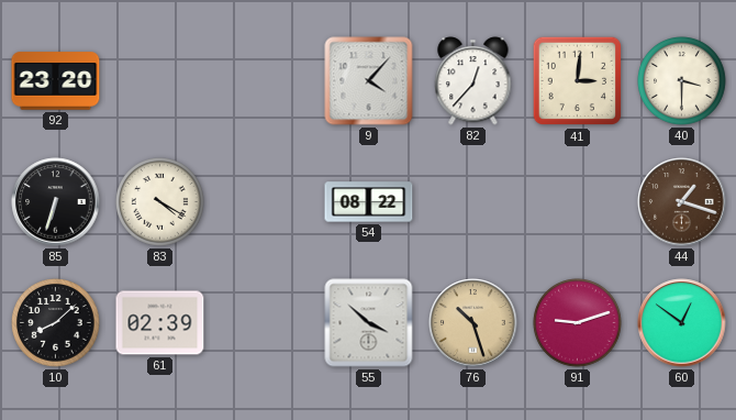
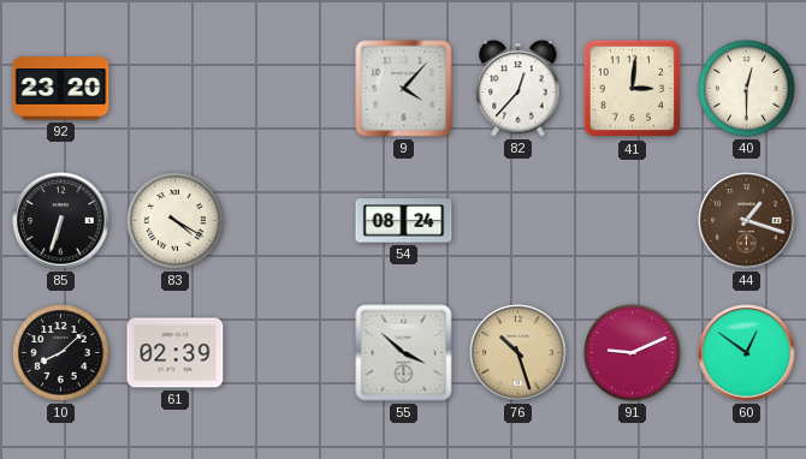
40: 3:30 -> 12:30 (747, 89)
54: 08:22 -> 08:24 (404, 221)
91: 9:12 -> 9:11 (633, 353)
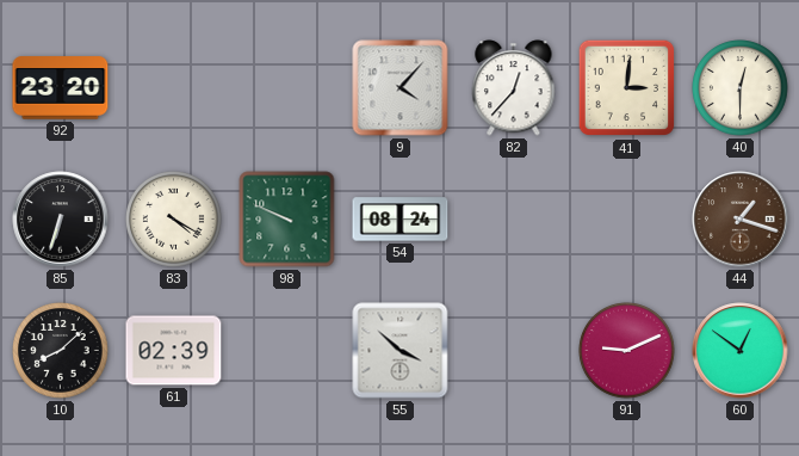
98: none -> 9:49 (287, 220)
76: 10:27 -> none (518, 353)
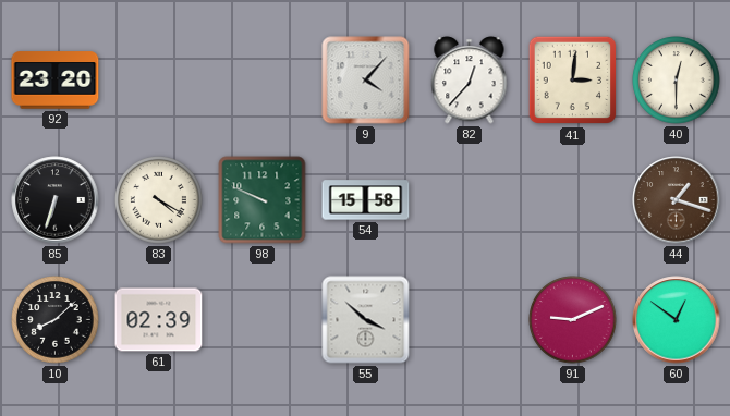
54: 08:24 -> 15:58 (366, 200)
